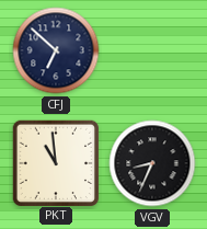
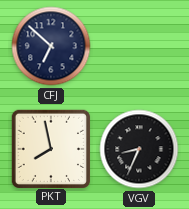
PKT: 10:59 -> 7:58 (50, 148)
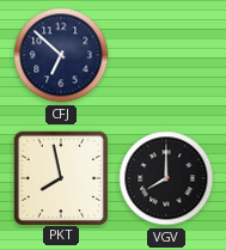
VGV: 8:34 -> 8:00 (166, 178)
